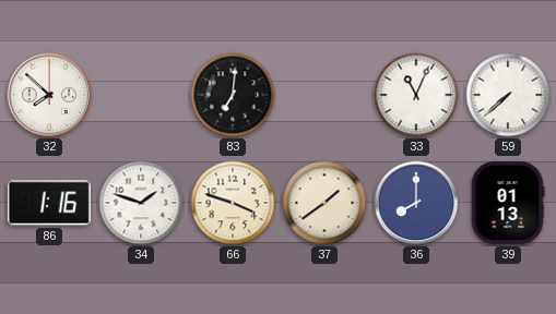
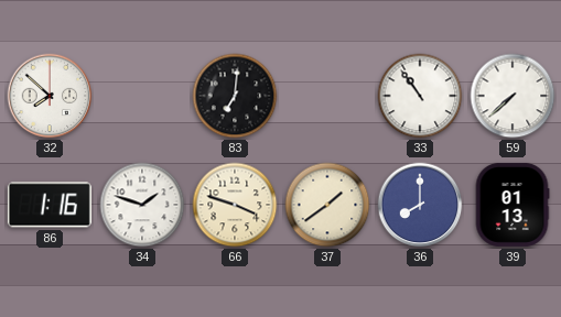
33: 11:04 -> 10:54 (420, 96)
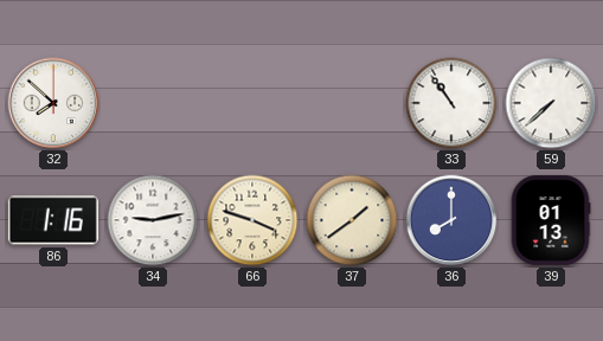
83: 7:01 -> none (235, 96)
34: 1:48 -> 9:13 (153, 220)
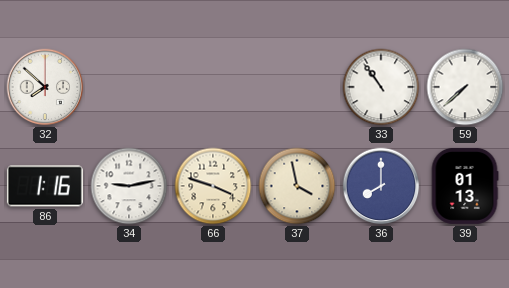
37: 1:39 -> 3:58 (297, 186)
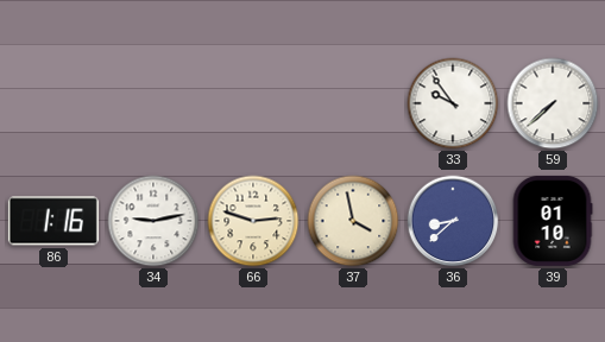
32: 7:52 -> none (45, 87)
33: 10:54 -> 9:54 (453, 103)
66: 3:48 -> 2:48 (253, 221)
36: 8:00 -> 8:38 (453, 221)
39: 01:13 -> 01:10 (553, 221)
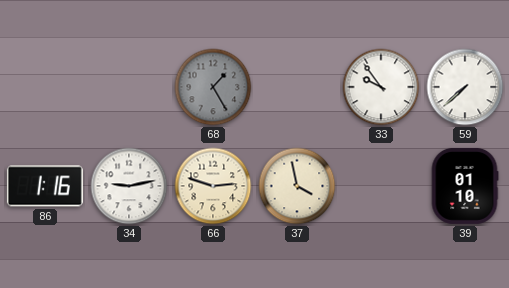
68: none -> 1:25 (213, 87)
36: 8:38 -> none (453, 221)
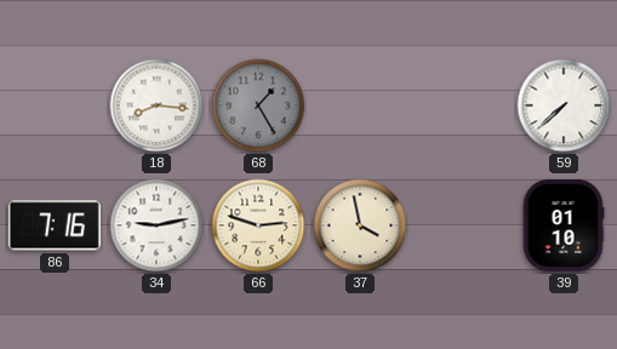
18: none -> 8:16 (156, 105)
33: 9:54 -> none (381, 87)
86: 1:16 -> 7:16 (55, 225)
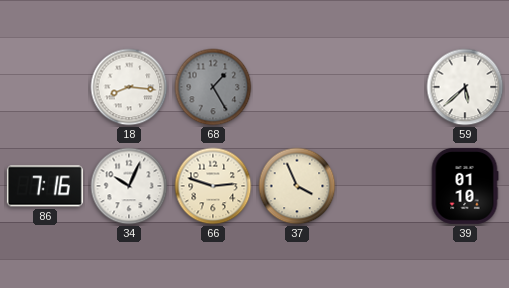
59: 7:38 -> 5:38 (465, 87)
34: 9:13 -> 10:04 (129, 186)
37: 3:58 -> 3:56 (297, 186)
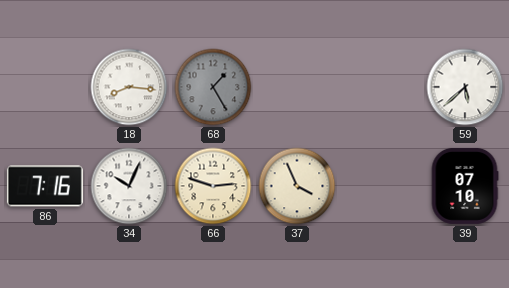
39: 01:10 -> 07:10 (465, 186)
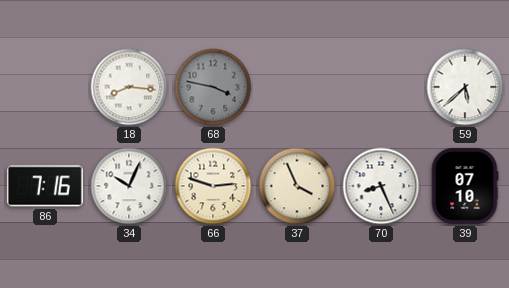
68: 1:25 -> 3:47 (213, 87)
70: none -> 8:26 (381, 186)
